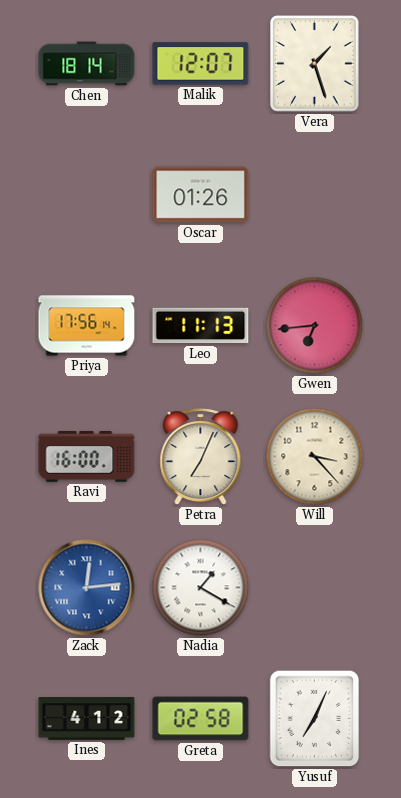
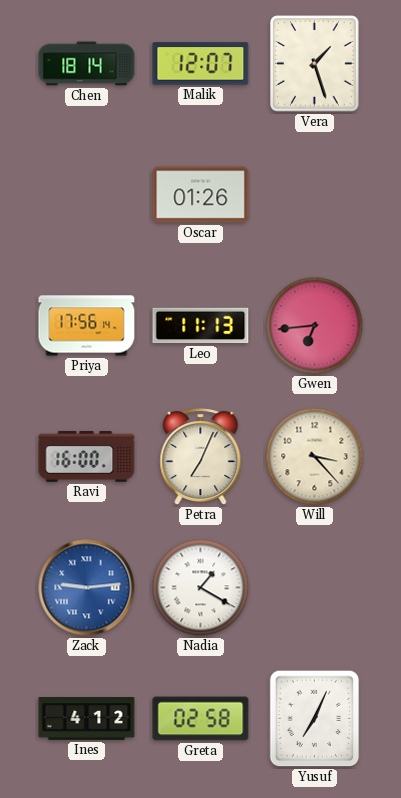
Zack: 12:14 -> 9:14 (87, 588)
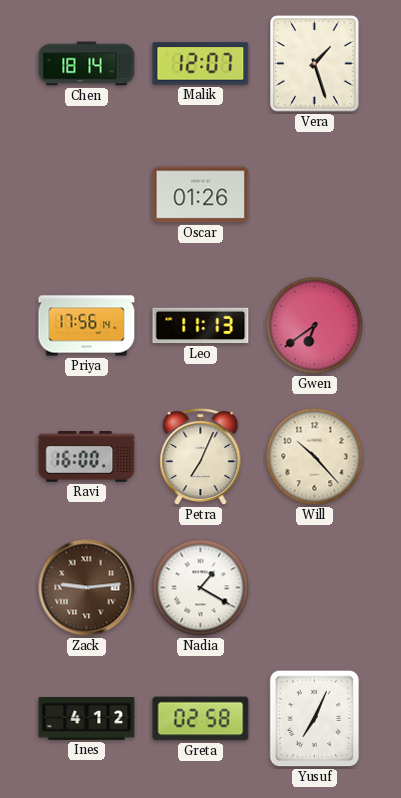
Gwen: 6:44 -> 6:39 (315, 326)
Will: 3:23 -> 10:23 (315, 457)
Zack dial: blue -> brown (87, 588)
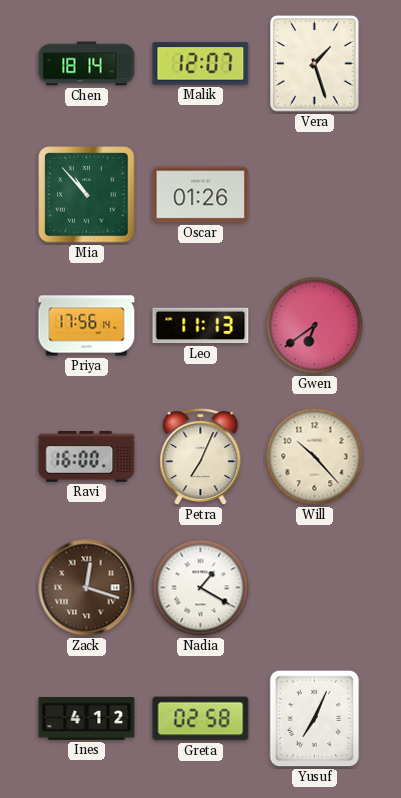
Mia: none -> 10:53 (87, 195)
Zack: 9:14 -> 12:18 (87, 588)
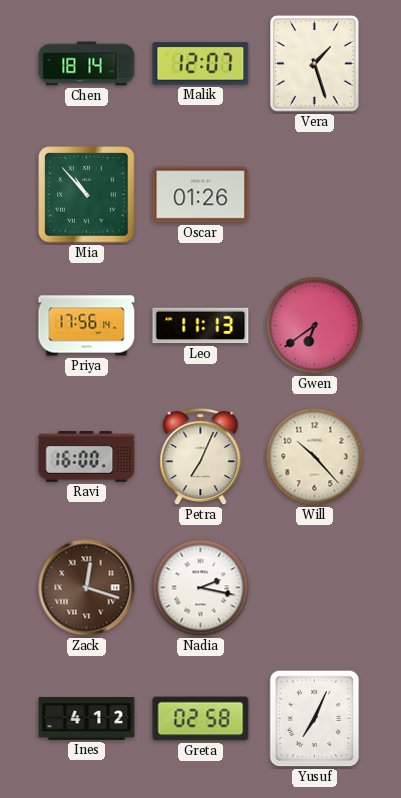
Nadia: 1:20 -> 2:17 (201, 588)
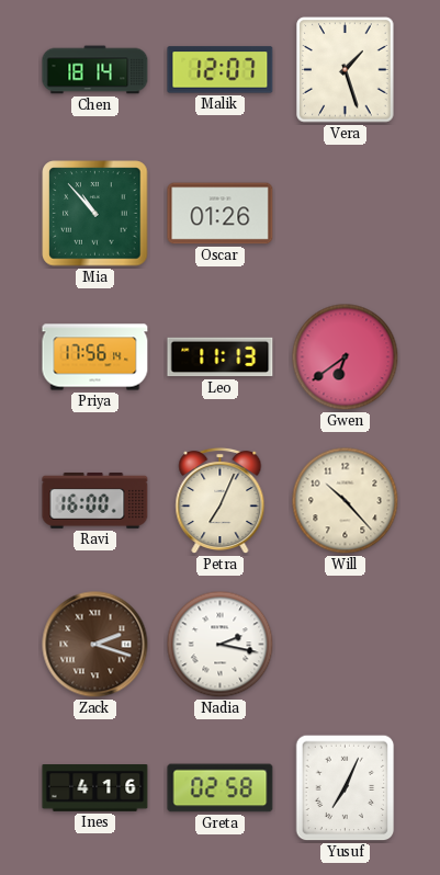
Zack: 12:18 -> 2:18 (95, 645)
Ines: 4:12 -> 4:16 (95, 788)
